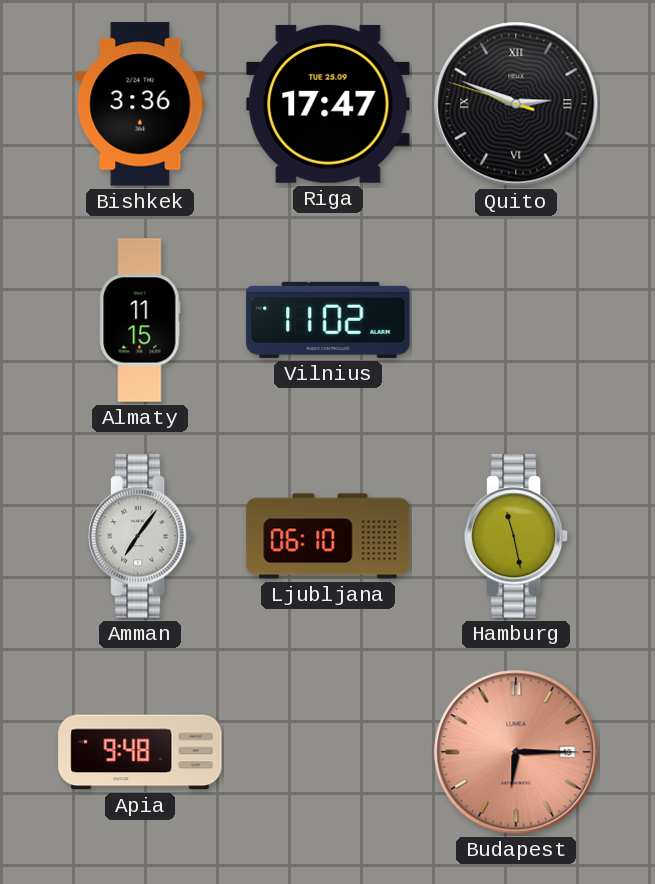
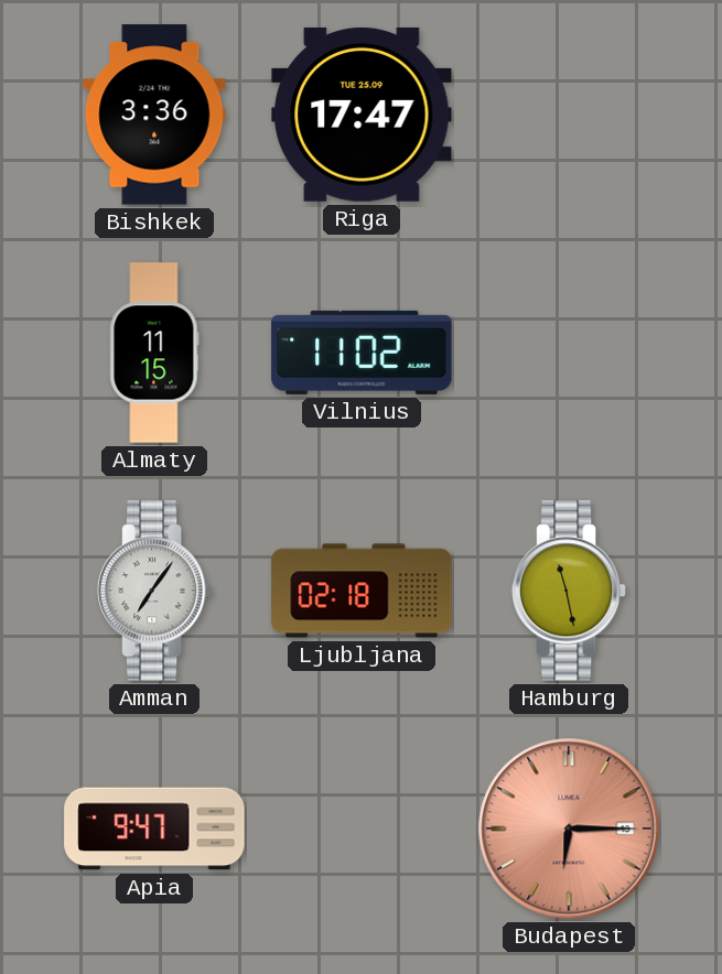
Quito: 2:48 -> none (516, 104)
Ljubljana: 06:10 -> 02:18 (362, 591)
Apia: 9:48 -> 9:47 (154, 829)
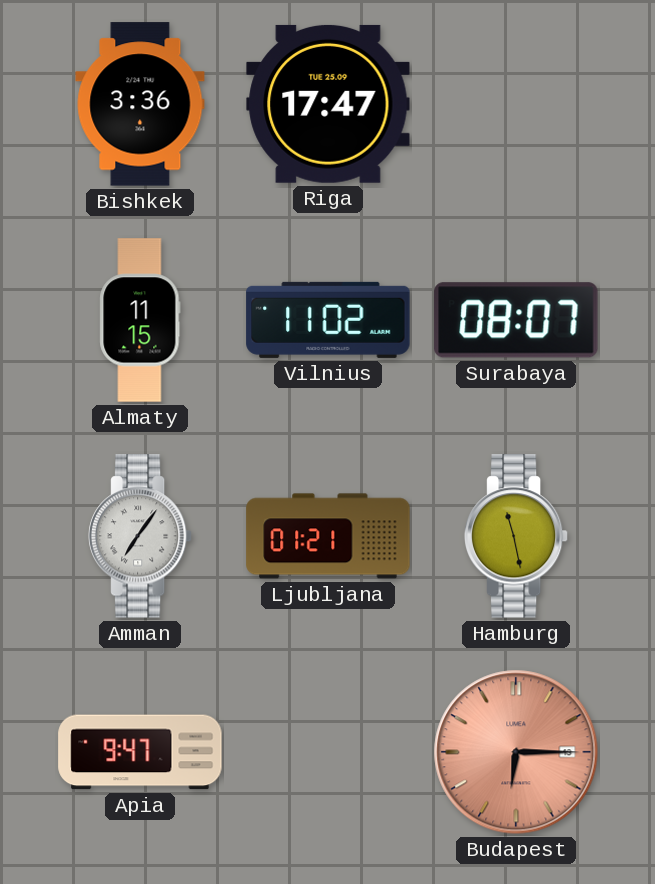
Surabaya: none -> 08:07 (516, 320)
Ljubljana: 02:18 -> 01:21 (328, 536)
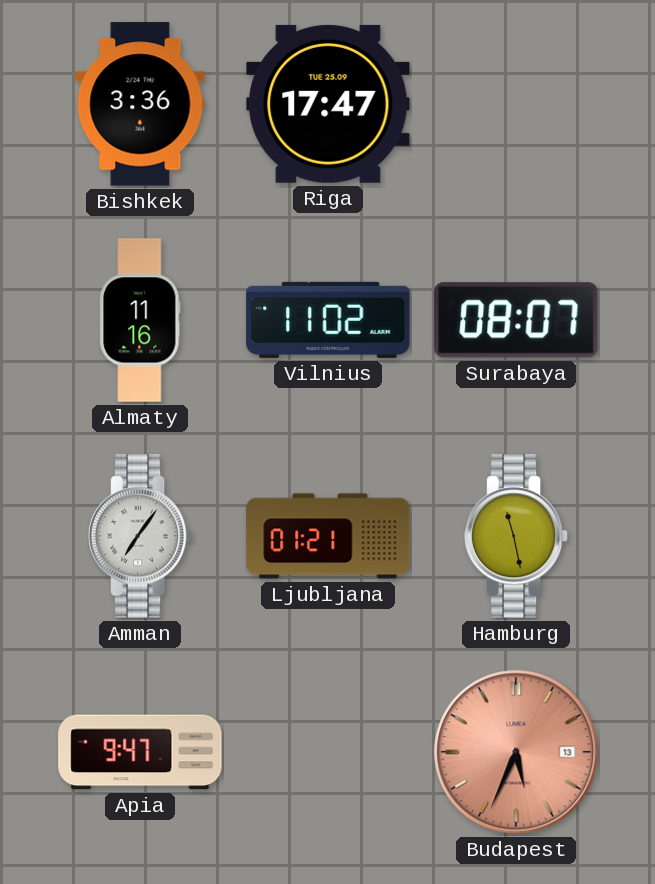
Almaty: 11:15 -> 11:16 (140, 320)
Budapest: 6:15 -> 5:34 (516, 752)
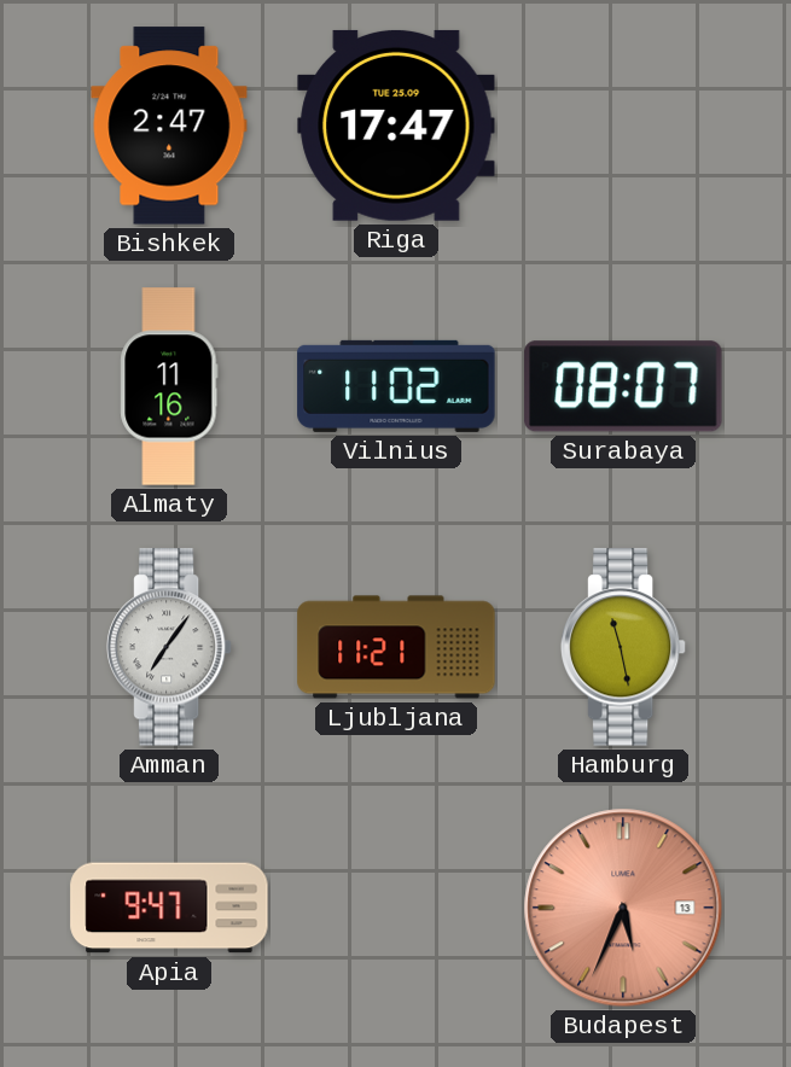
Bishkek: 3:36 -> 2:47 (169, 126)
Ljubljana: 01:21 -> 11:21 (396, 647)
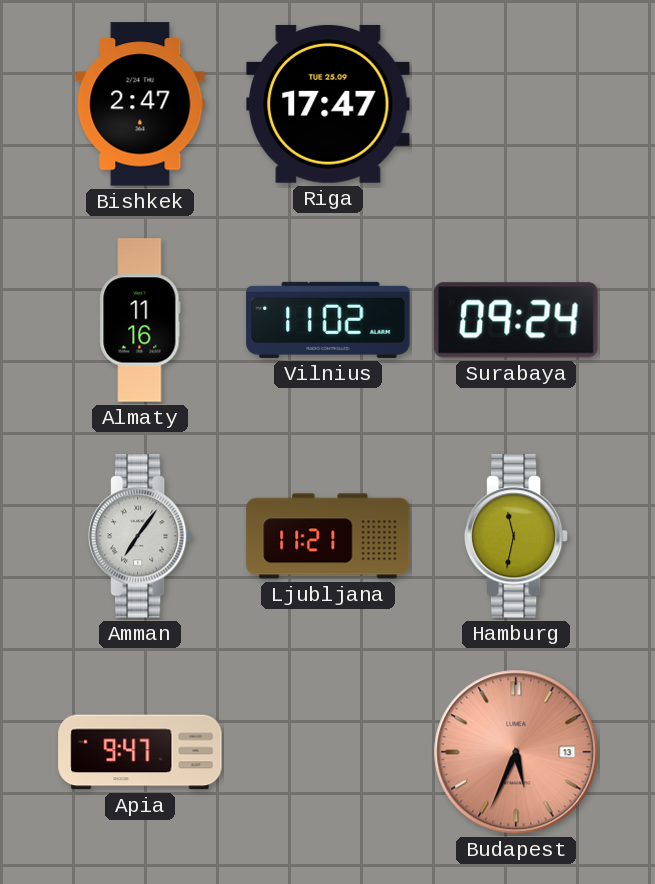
Surabaya: 08:07 -> 09:24 (516, 320)
Hamburg: 11:28 -> 11:32 (516, 536)
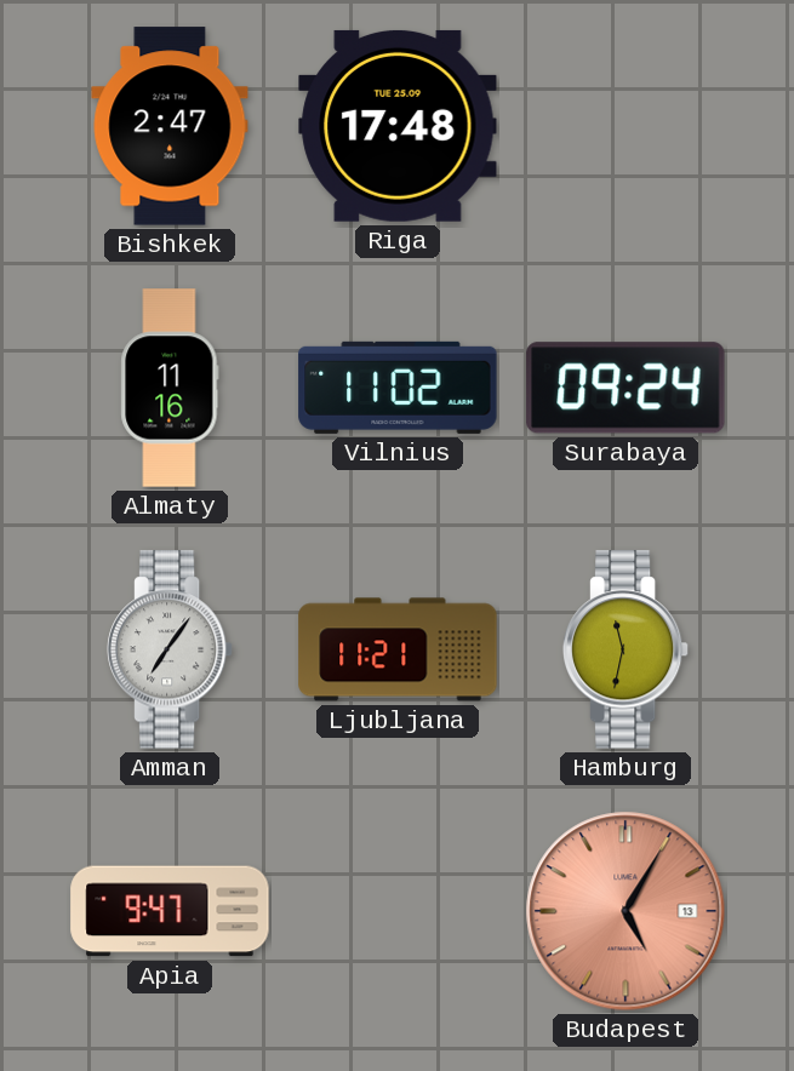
Riga: 17:47 -> 17:48 (398, 126)
Budapest: 5:34 -> 5:05 (626, 911)
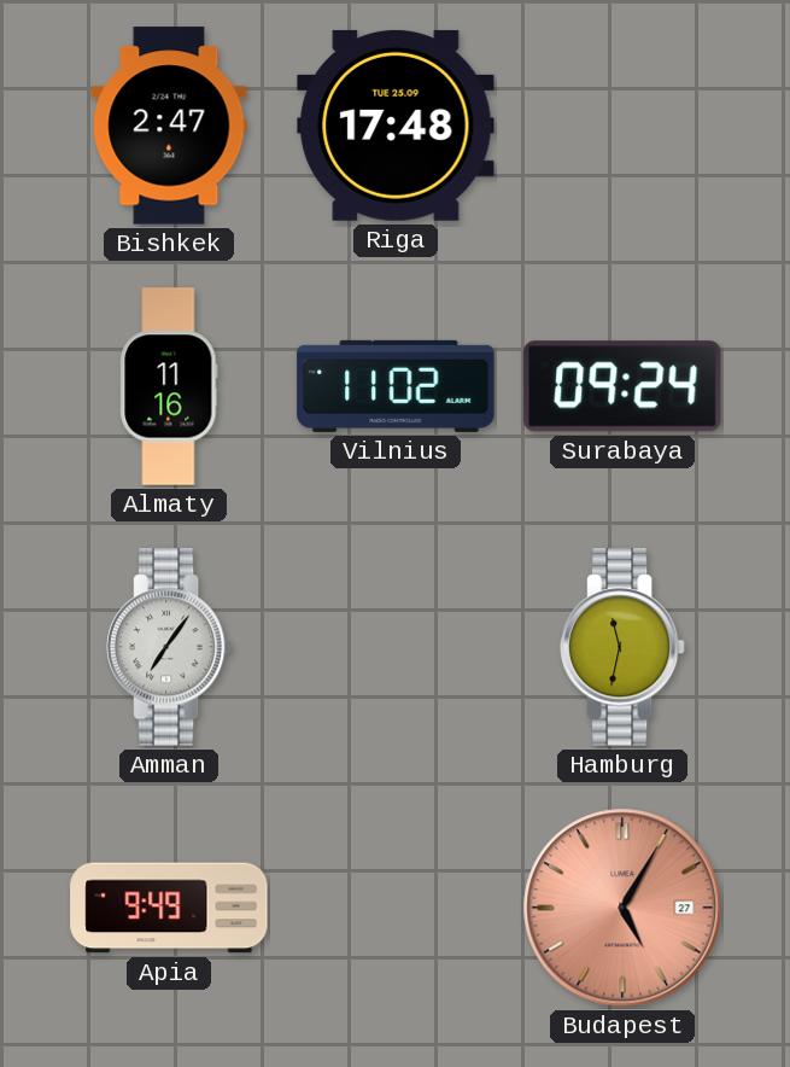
Ljubljana: 11:21 -> none (398, 649)
Apia: 9:47 -> 9:49 (169, 908)
Budapest date: 13 -> 27 (622, 908)
